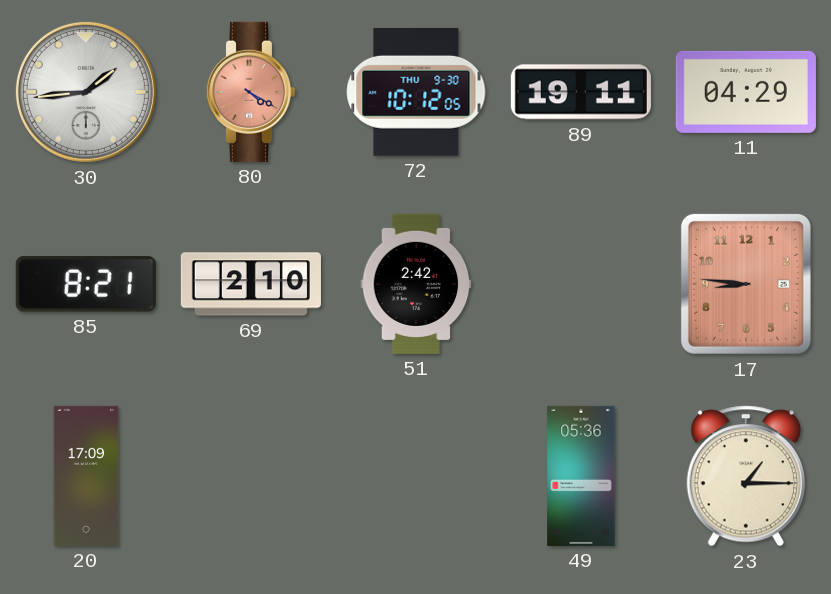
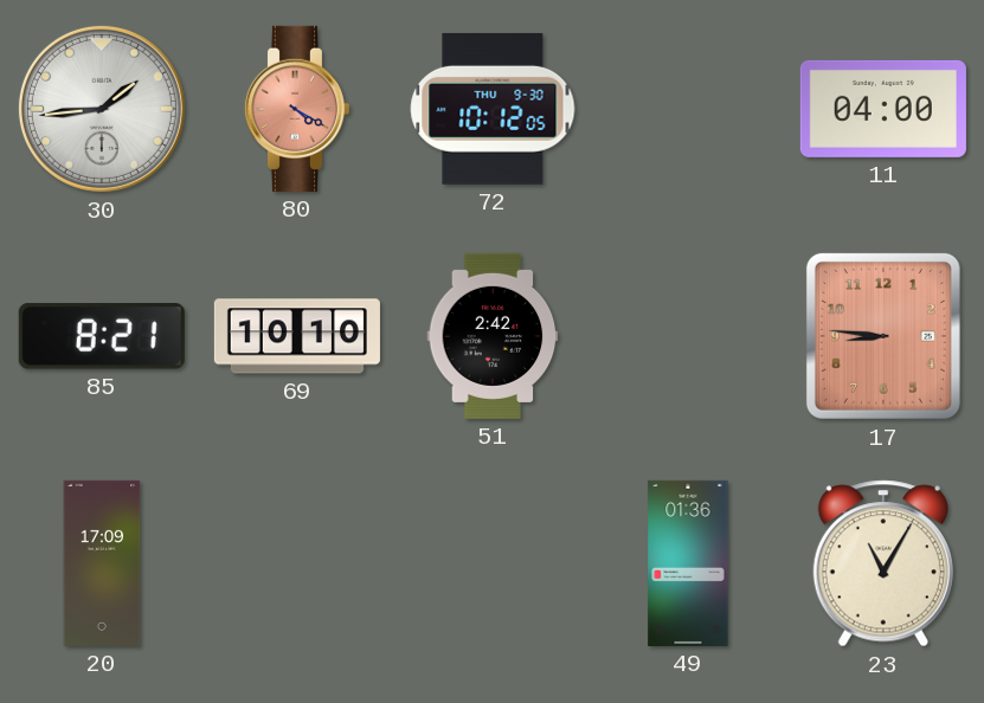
89: 19:11 -> none (581, 92)
11: 04:29 -> 04:00 (883, 109)
69: 2:10 -> 10:10 (297, 336)
49: 05:36 -> 01:36 (688, 563)
23: 1:15 -> 11:05 (883, 563)
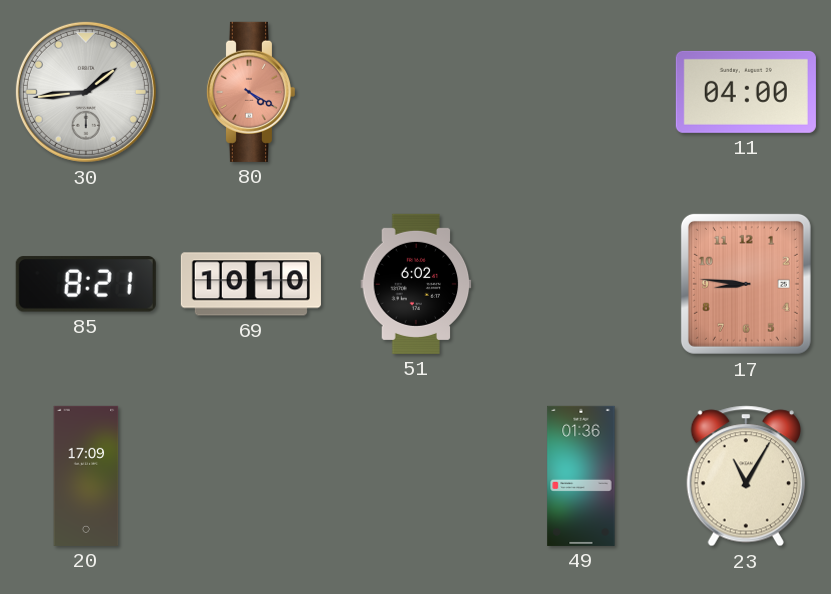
72: 10:12 -> none (493, 109)
51: 2:42 -> 6:02 (416, 284)
